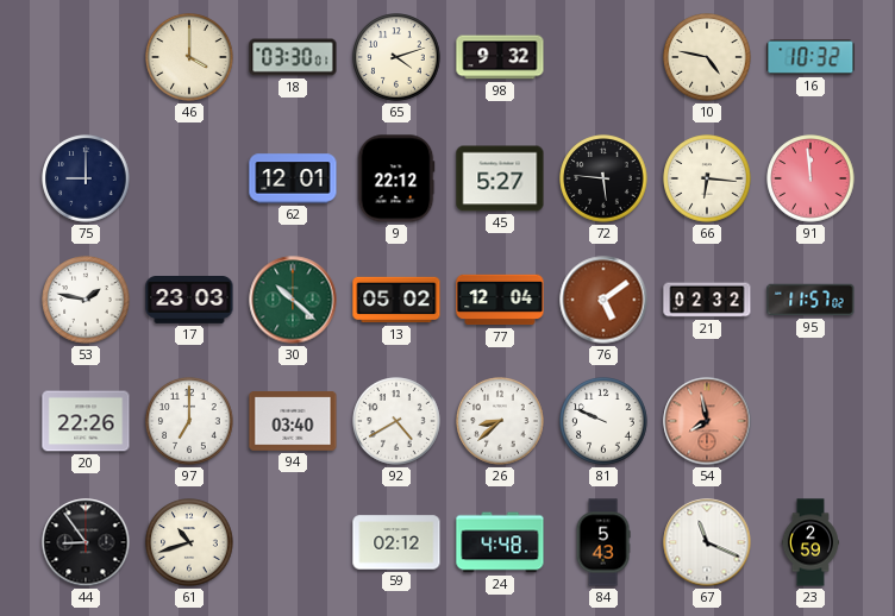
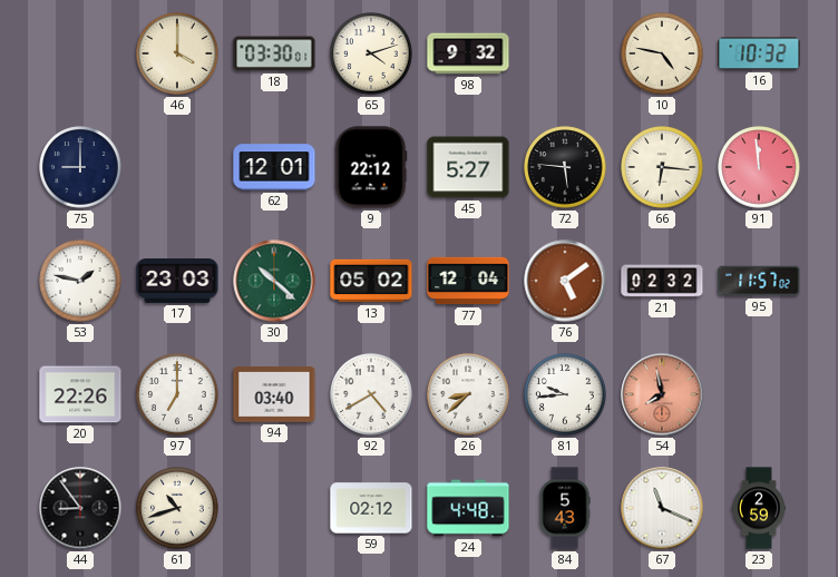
81: 9:49 -> 9:44 (565, 394)
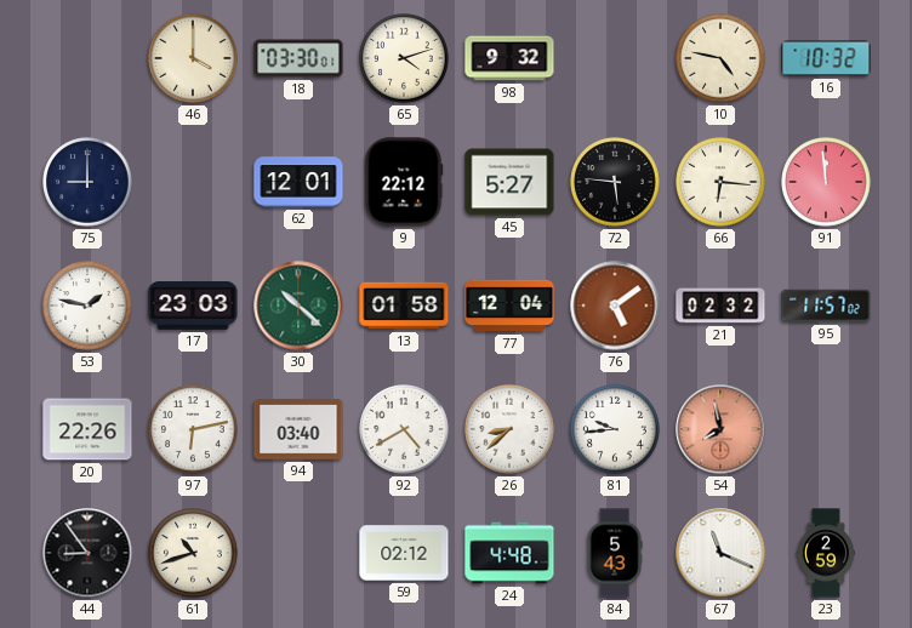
13: 05:02 -> 01:58 (404, 306)
97: 7:00 -> 6:13 (193, 429)
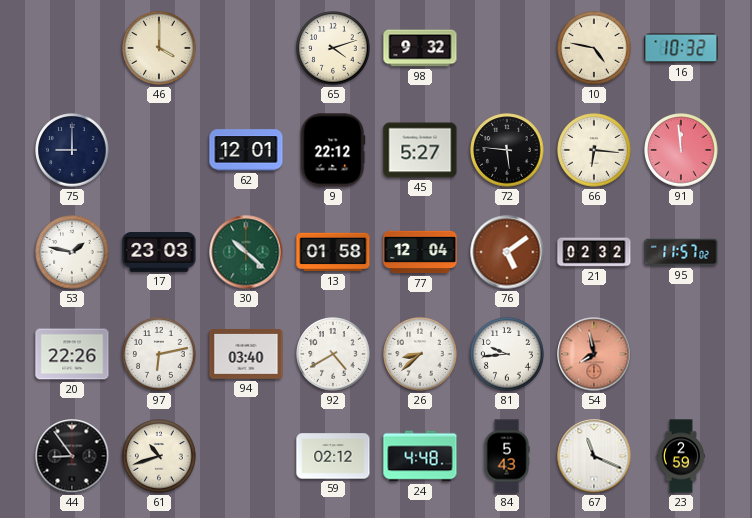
18: 03:30 -> none (298, 58)
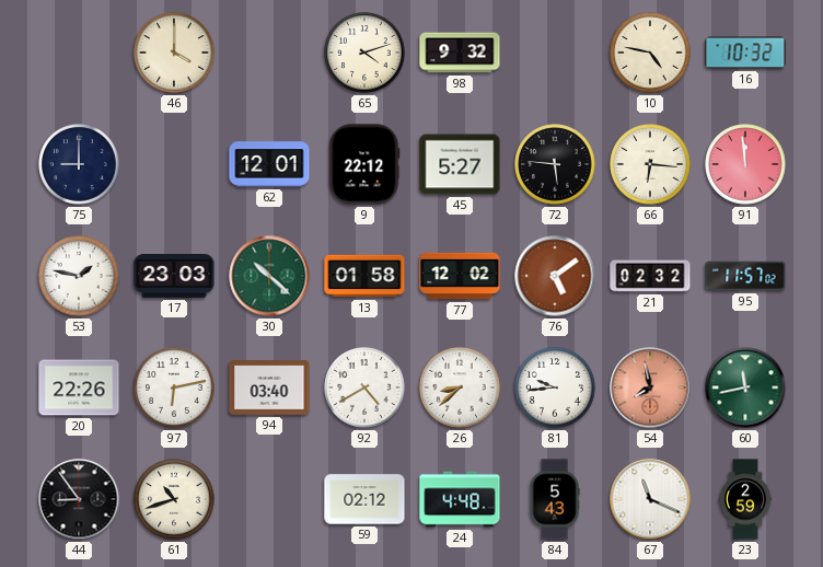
77: 12:04 -> 12:02 (460, 276)
60: none -> 11:43 (745, 387)
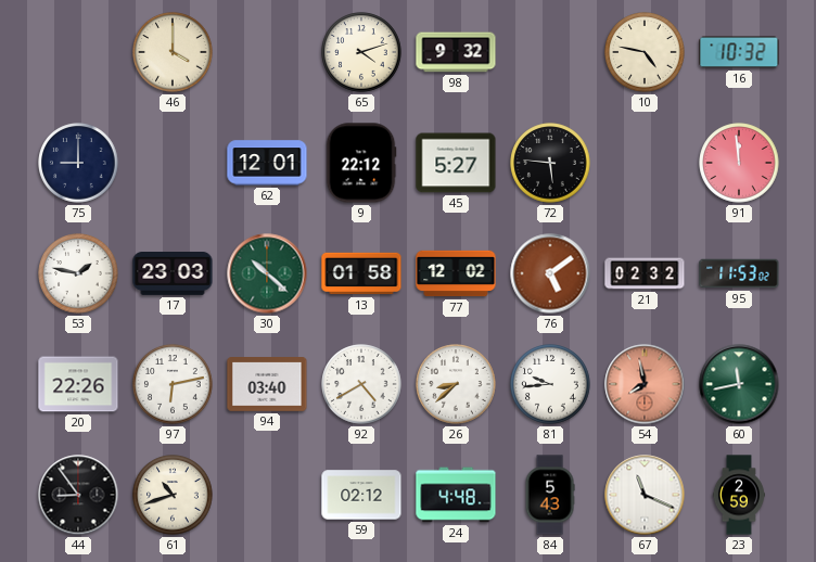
66: 6:16 -> none (650, 164)
95: 11:57 -> 11:53 (739, 273)
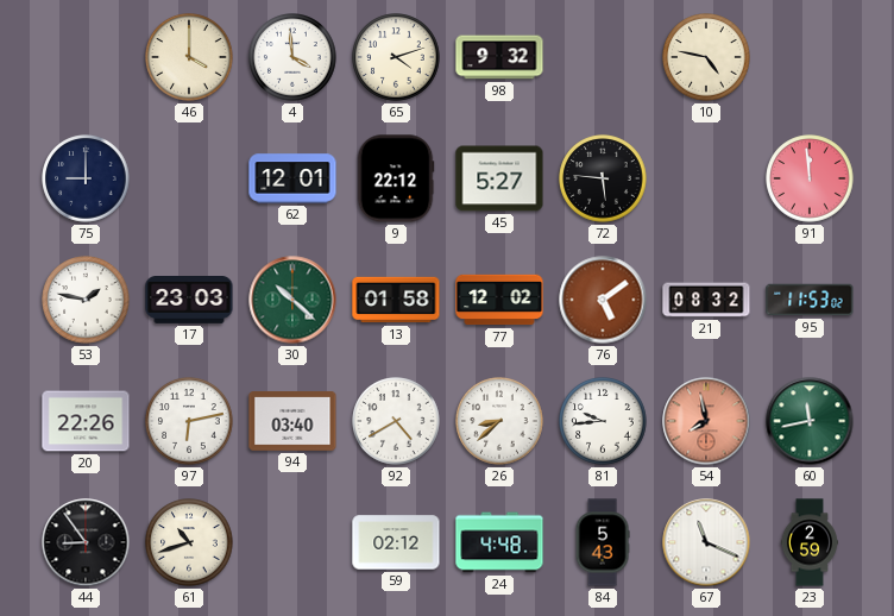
4: none -> 3:59 (292, 57)
16: 10:32 -> none (739, 52)
21: 02:32 -> 08:32 (706, 300)
